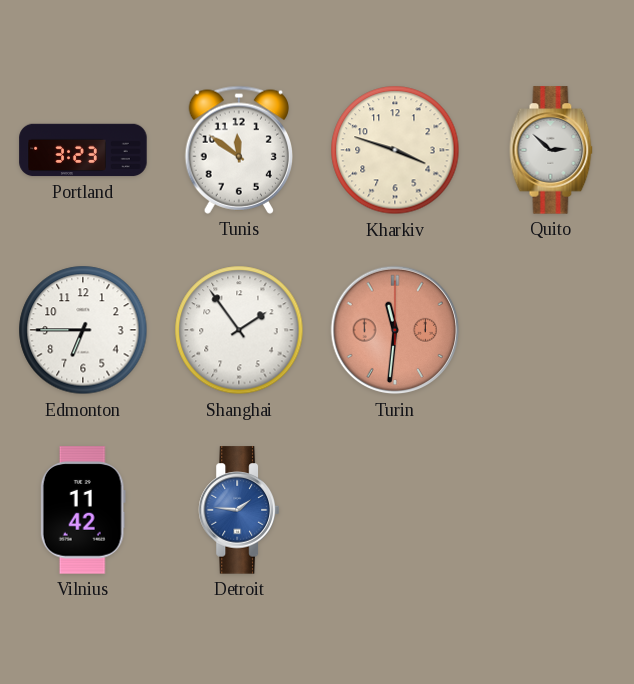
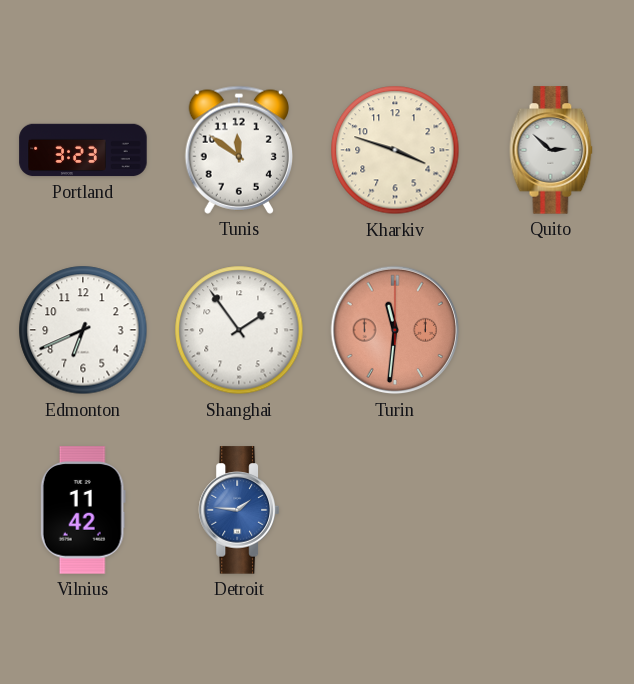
Edmonton: 6:45 -> 6:41 (83, 330)
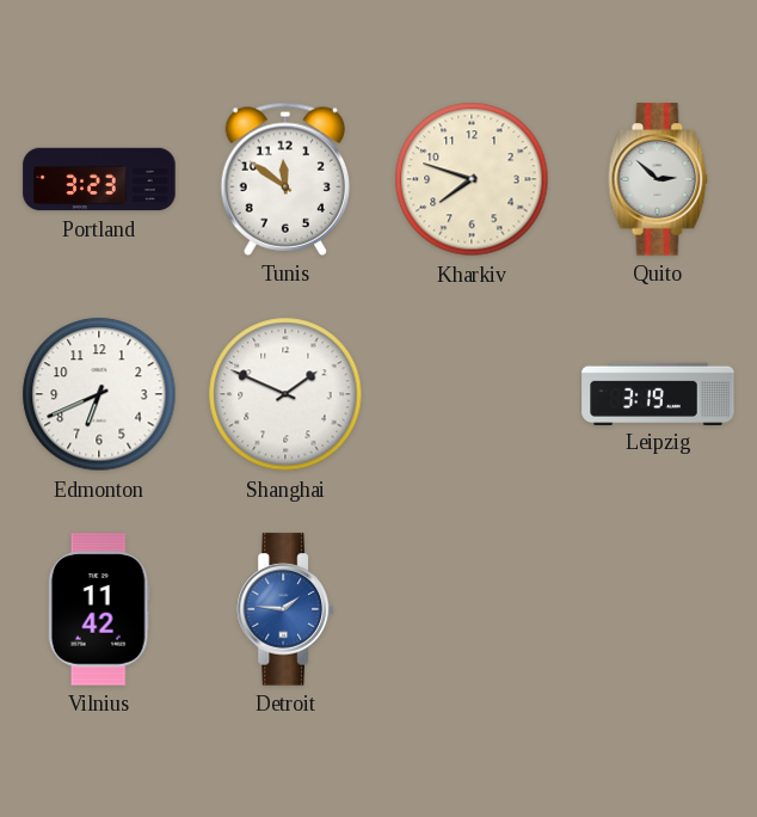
Kharkiv: 3:48 -> 7:48 (472, 179)
Shanghai: 1:54 -> 1:49 (285, 394)
Turin: 11:31 -> none (395, 330)
Leipzig: none -> 3:19 (658, 393)
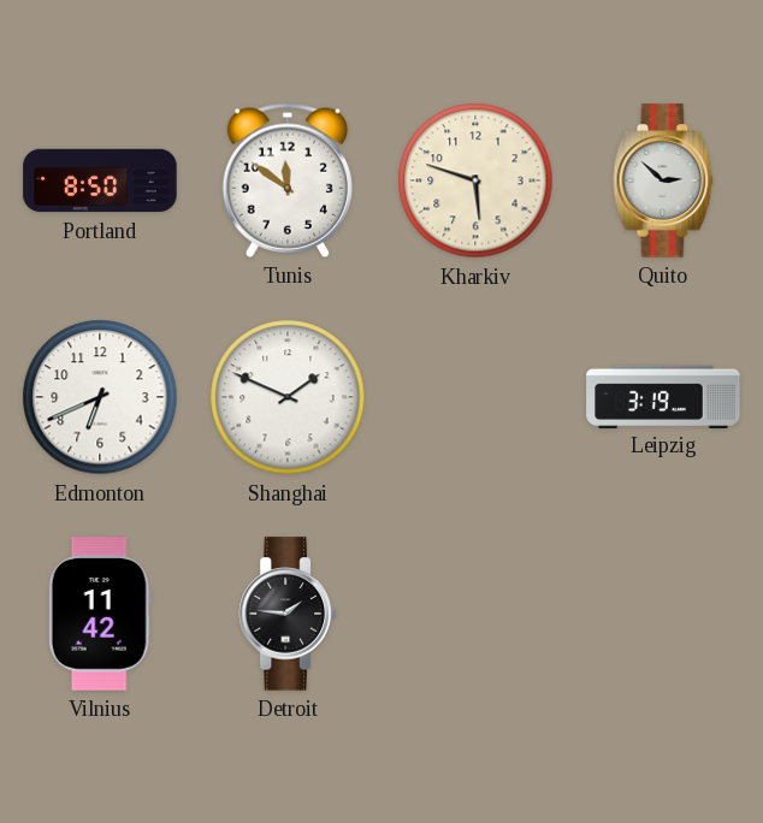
Portland: 3:23 -> 8:50 (100, 180)
Kharkiv: 7:48 -> 5:48 (475, 180)
Detroit dial: blue -> black (288, 614)
